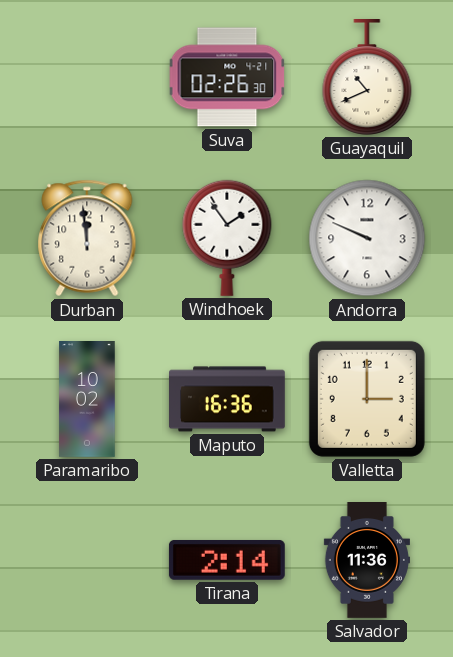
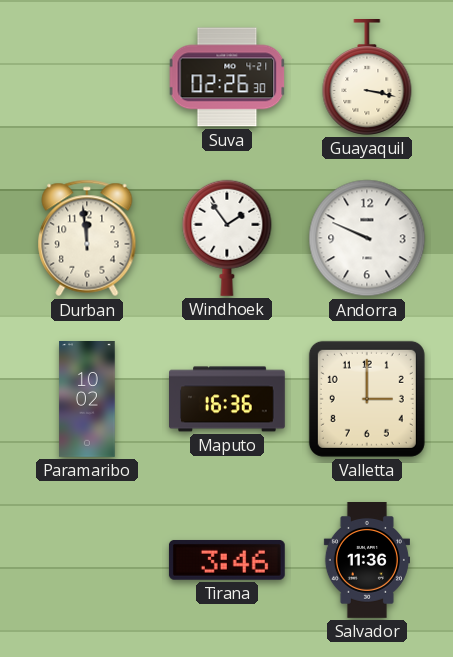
Guayaquil: 10:41 -> 3:17 (367, 78)
Tirana: 2:14 -> 3:46 (227, 560)
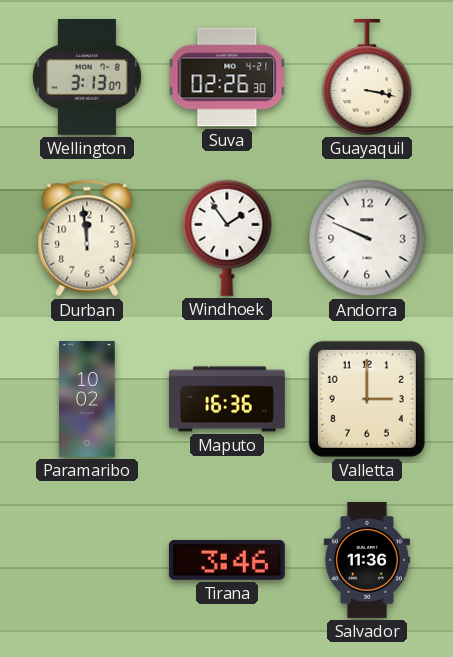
Wellington: none -> 3:13 (88, 78)
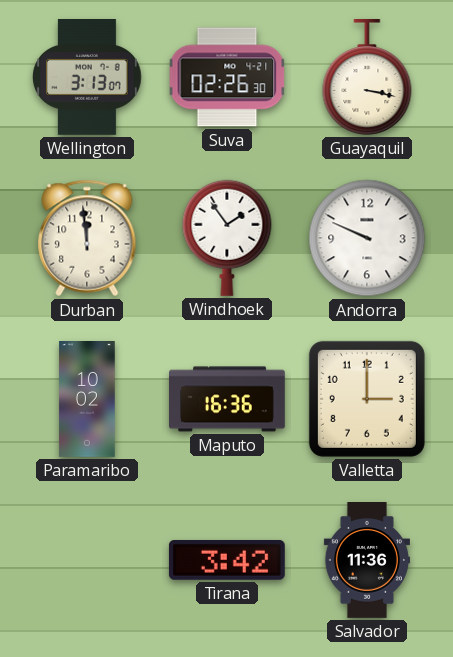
Tirana: 3:46 -> 3:42 (227, 560)
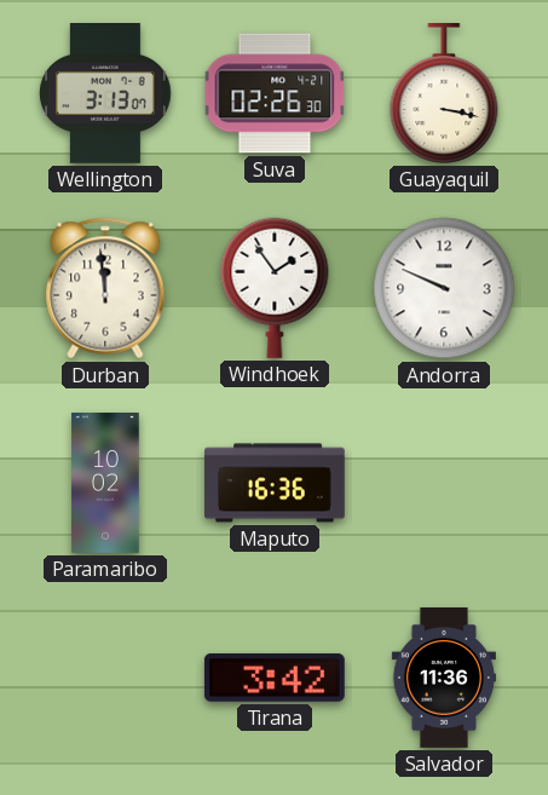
Valletta: 3:00 -> none (367, 399)
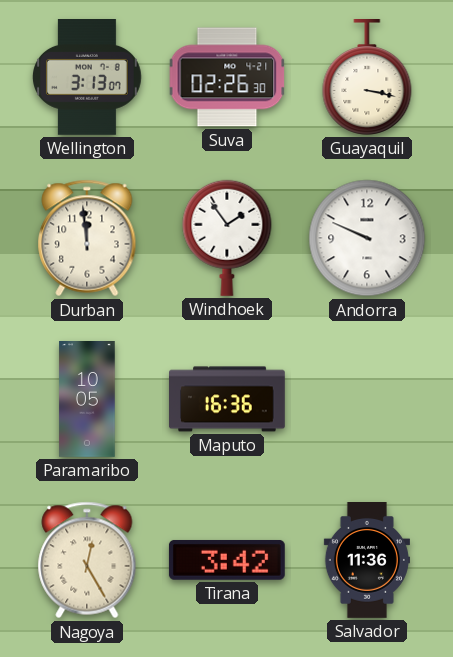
Paramaribo: 10:02 -> 10:05 (87, 400)
Nagoya: none -> 12:25 (87, 560)
